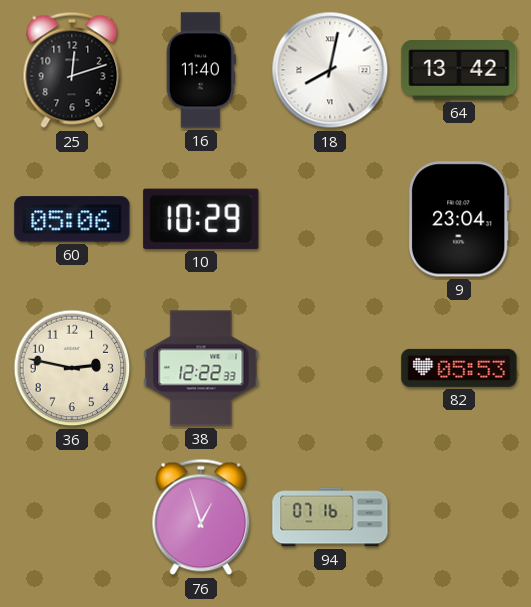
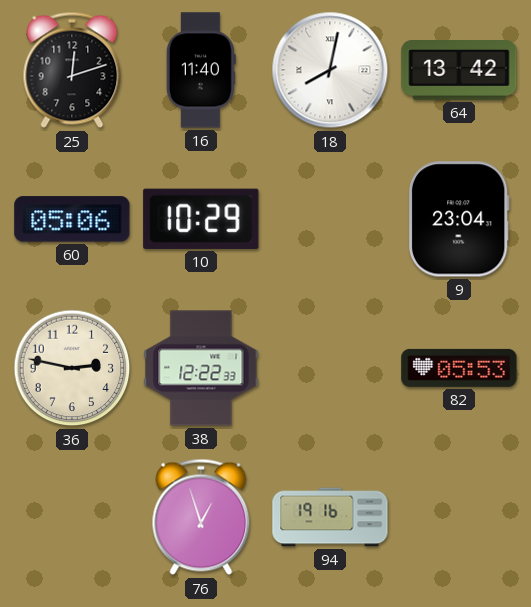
94: 07:16 -> 19:16 (330, 517)
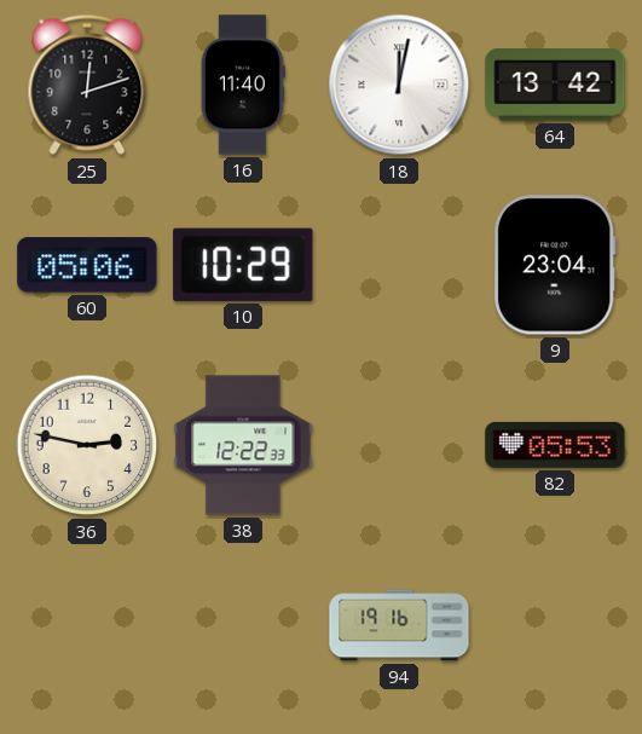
18: 8:02 -> 12:02 (399, 85)
76: 12:57 -> none (201, 517)
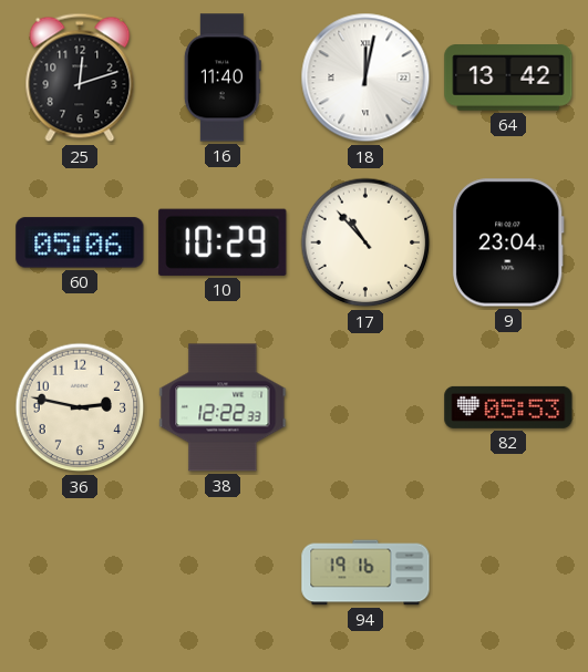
17: none -> 10:53 (365, 242)
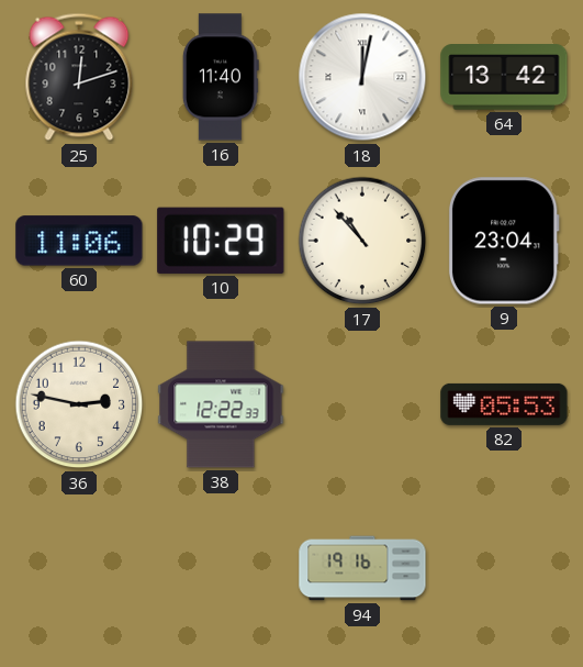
60: 05:06 -> 11:06 (79, 241)
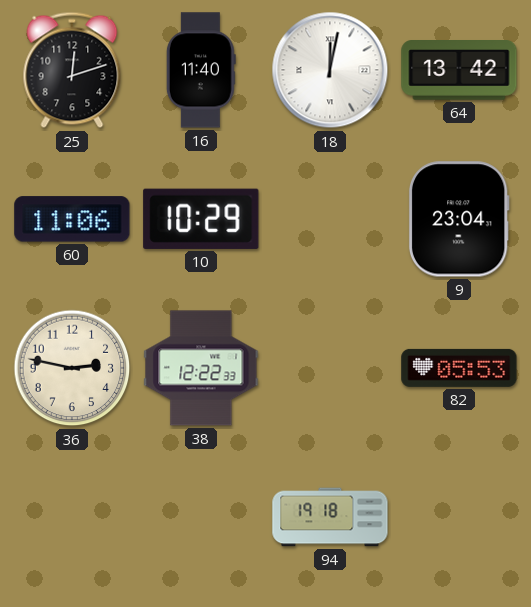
17: 10:53 -> none (362, 241)
94: 19:16 -> 19:18 (330, 517)
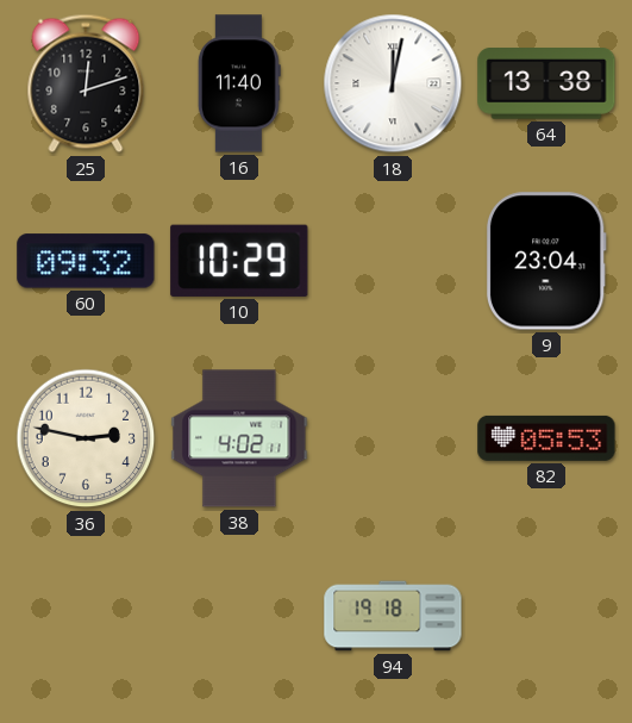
64: 13:42 -> 13:38 (546, 83)
60: 11:06 -> 09:32 (86, 261)
38: 12:22 -> 4:02 (239, 438)
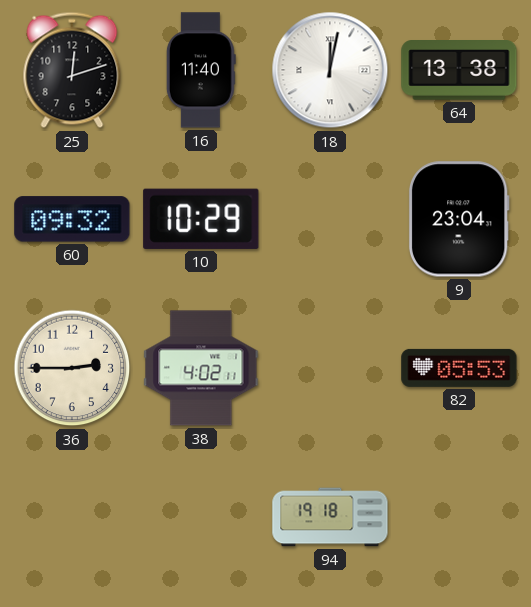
36: 2:47 -> 2:45 (72, 368)
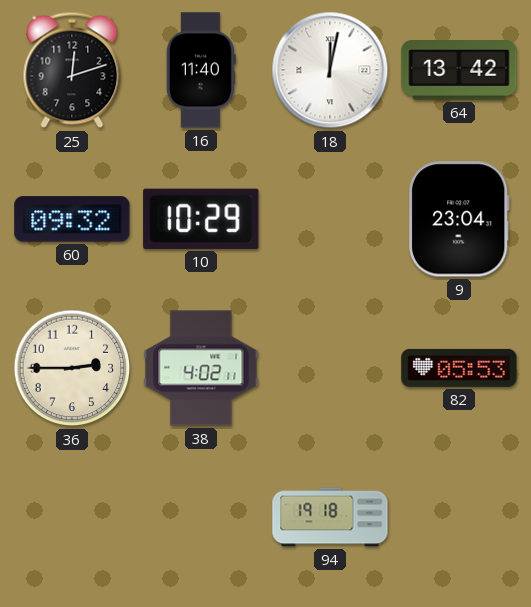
64: 13:38 -> 13:42 (459, 70)
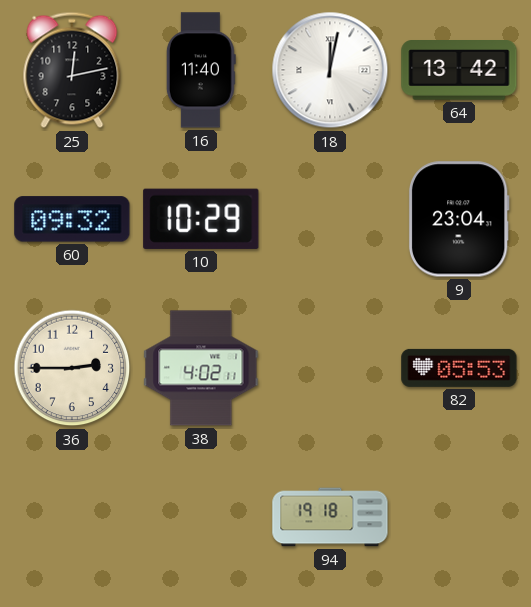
25: 12:12 -> 12:13 (72, 70)
